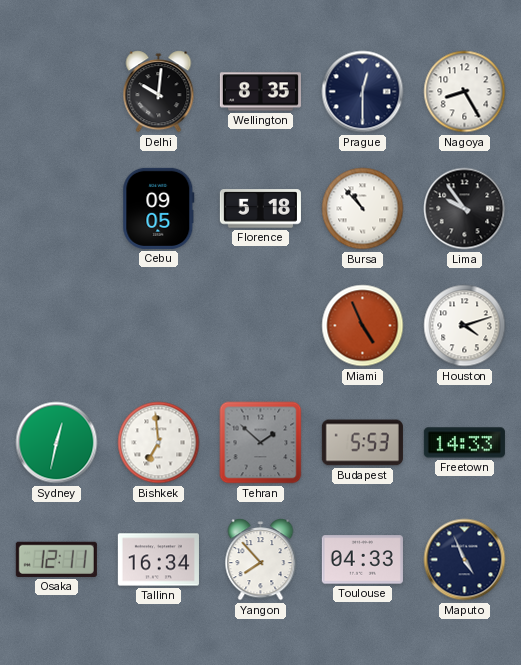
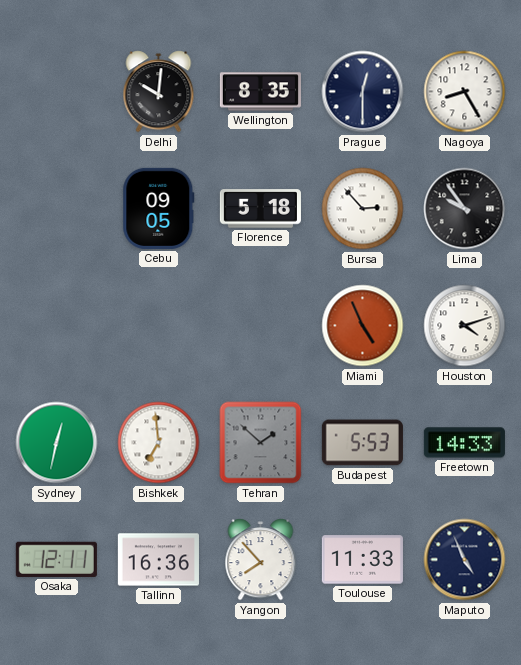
Bursa: 10:53 -> 2:53 (363, 209)
Tallinn: 16:34 -> 16:36 (158, 560)
Toulouse: 04:33 -> 11:33 (362, 560)
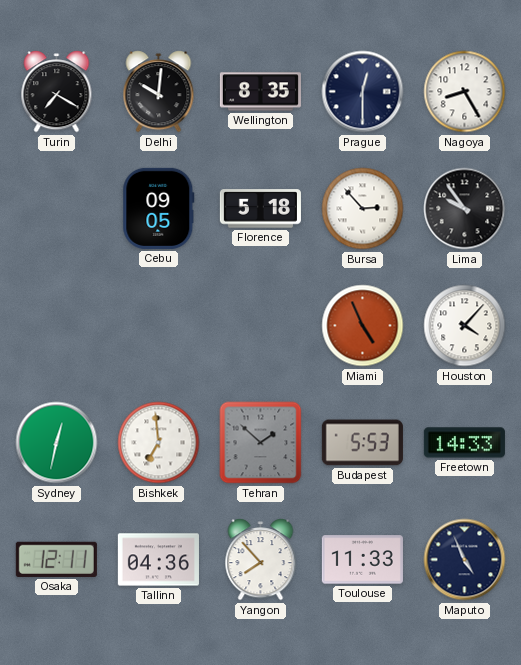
Turin: none -> 7:20 (57, 92)
Houston: 4:12 -> 4:07 (465, 326)
Tallinn: 16:36 -> 04:36 (158, 560)
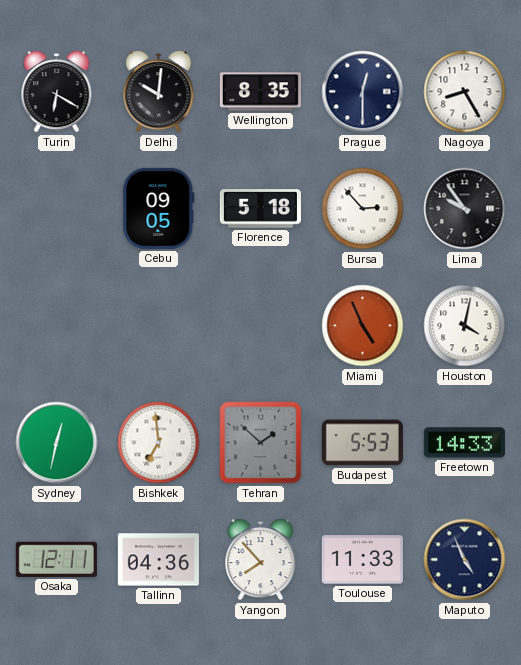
Turin: 7:20 -> 6:20 (57, 92)
Houston: 4:07 -> 4:02 (465, 326)
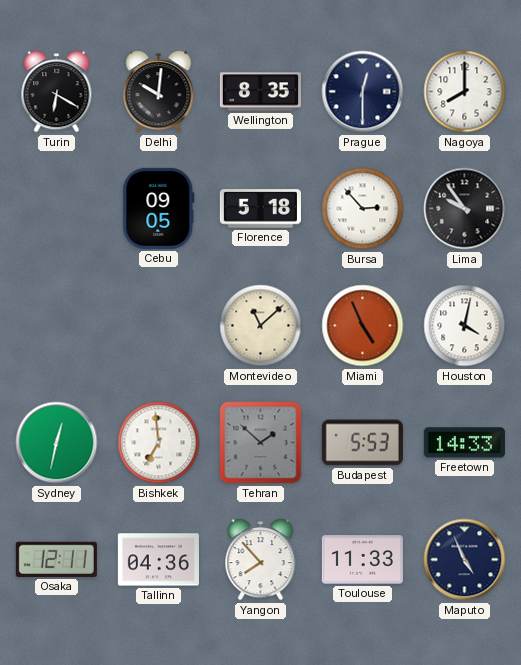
Nagoya: 8:25 -> 8:00 (465, 92)
Montevideo: none -> 11:08 (261, 326)
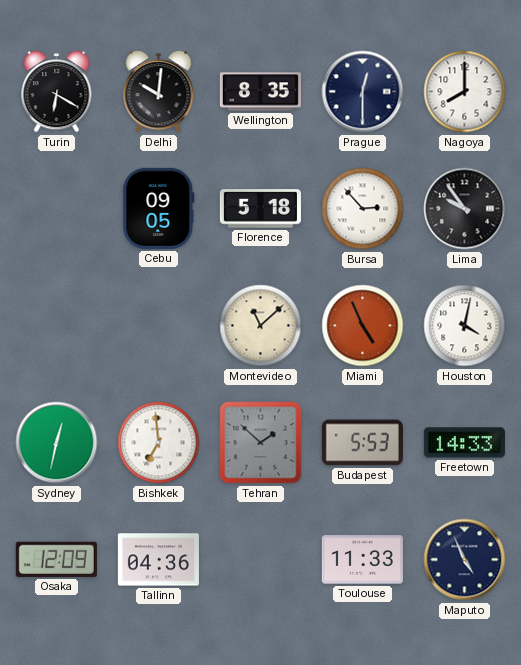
Osaka: 12:11 -> 12:09 (56, 559)
Yangon: 7:53 -> none (261, 560)
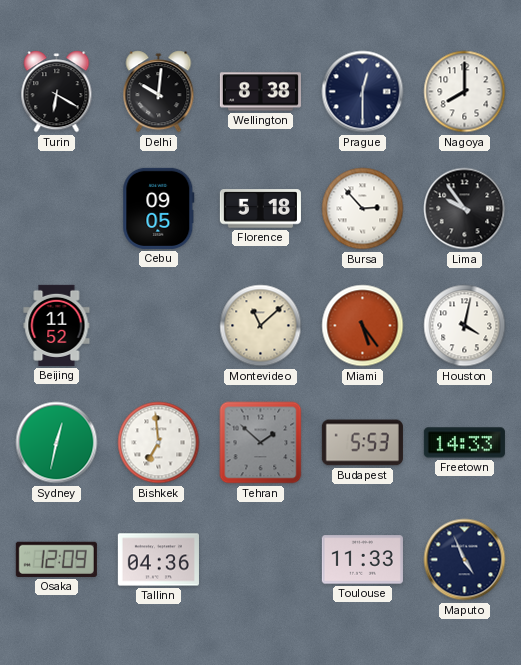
Wellington: 8:35 -> 8:38 (260, 92)
Beijing: none -> 11:52 (57, 325)
Miami: 4:56 -> 5:24 (363, 326)
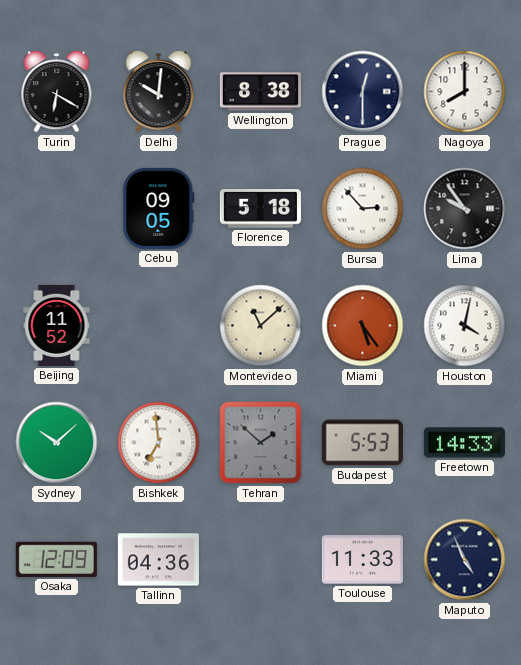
Sydney: 12:32 -> 10:08 (57, 443)
